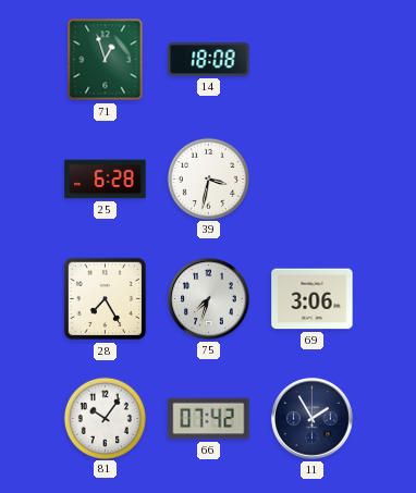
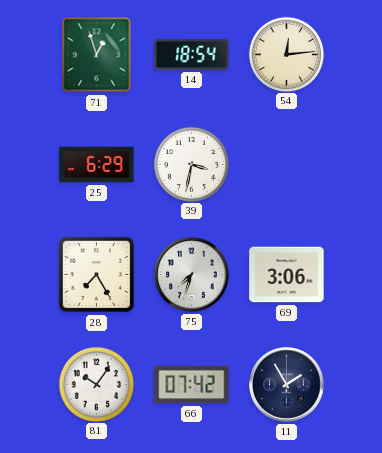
14: 18:08 -> 18:54 (192, 55)
54: none -> 12:14 (286, 54)
25: 6:28 -> 6:29 (97, 165)
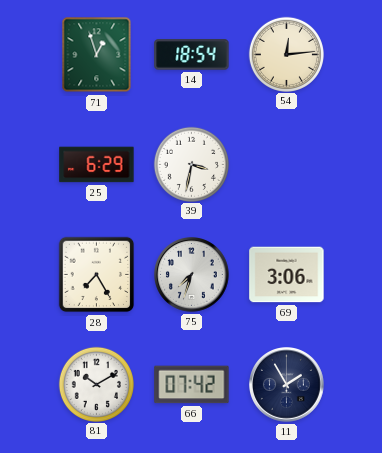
81: 10:06 -> 10:10 (96, 384)
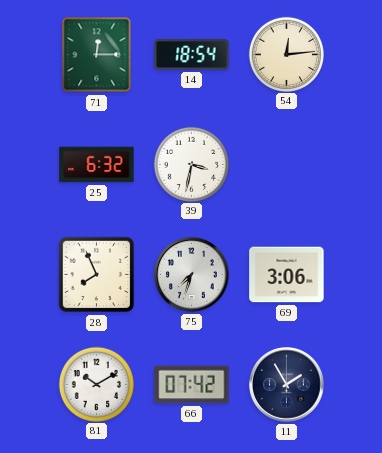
71: 12:57 -> 12:15 (97, 55)
25: 6:29 -> 6:32 (97, 165)
28: 7:25 -> 7:56 (97, 275)
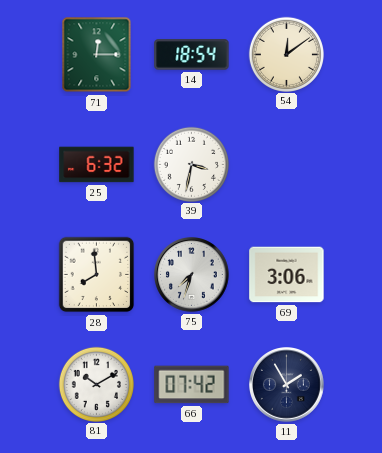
54: 12:14 -> 12:09 (286, 54)
28: 7:56 -> 7:59 (97, 275)
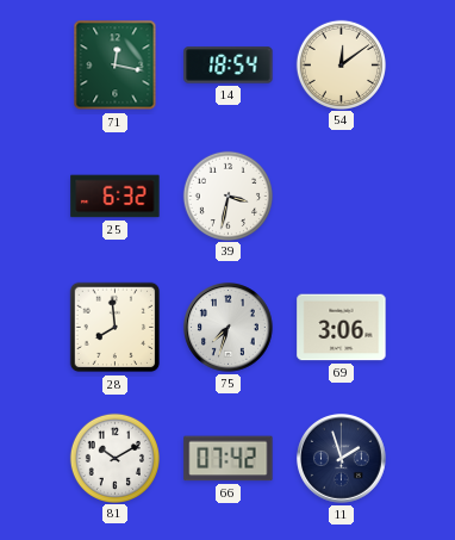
71: 12:15 -> 12:17 (116, 66)
11: 1:55 -> 1:57 (342, 459)
